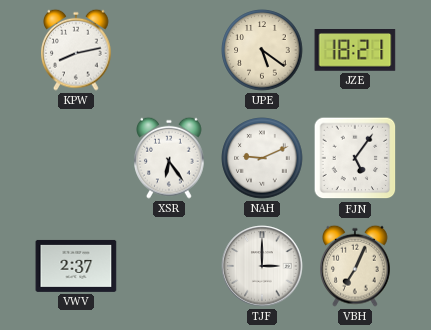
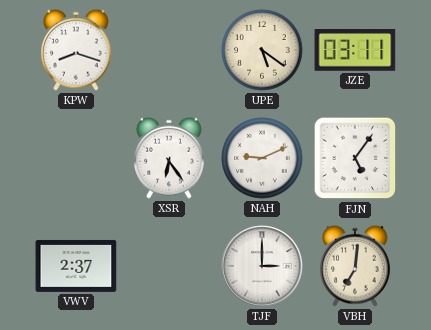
KPW: 8:13 -> 8:18 (76, 50)
JZE: 18:21 -> 03:11 (355, 51)
VBH: 7:04 -> 7:01 (355, 266)
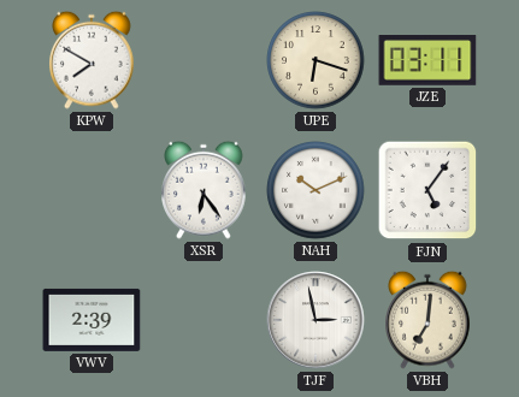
KPW: 8:18 -> 7:50 (92, 60)
UPE: 5:21 -> 6:18 (315, 60)
NAH: 9:11 -> 10:11 (315, 190)
VWV: 2:37 -> 2:39 (92, 320)
TJF: 3:00 -> 2:58 (315, 320)
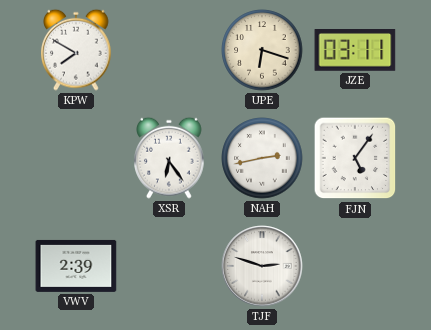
NAH: 10:11 -> 2:43 (262, 158)
TJF: 2:58 -> 2:48 (262, 266)
VBH: 7:01 -> none (427, 320)
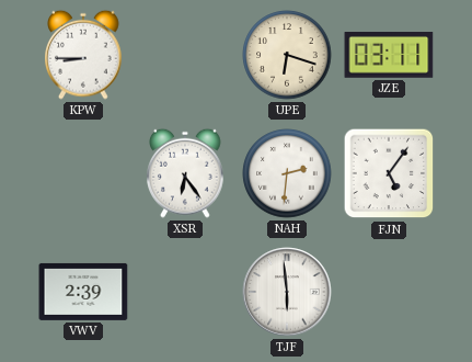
KPW: 7:50 -> 8:45 (83, 55)
NAH: 2:43 -> 2:31 (287, 173)
TJF: 2:48 -> 5:59 (287, 292)
